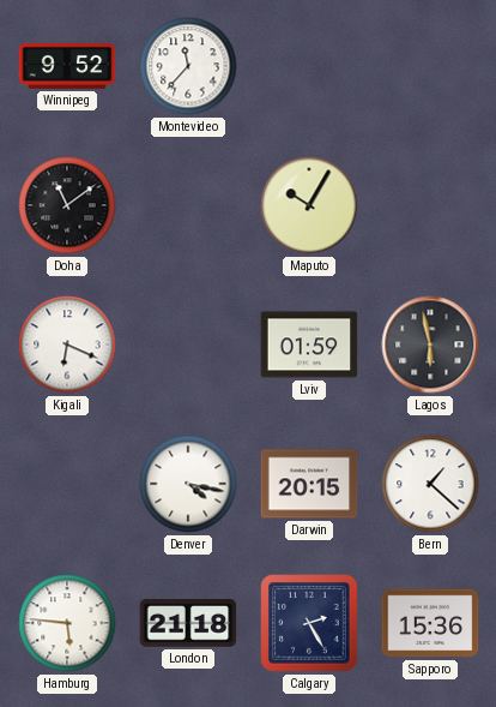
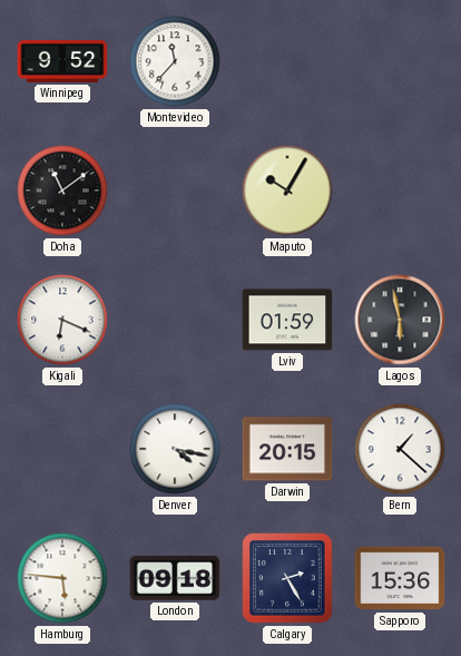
London: 21:18 -> 09:18 (175, 579)
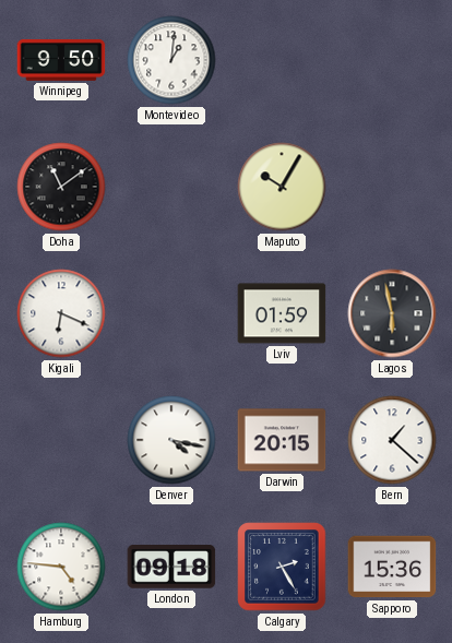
Winnipeg: 9:52 -> 9:50 (61, 60)
Montevideo: 11:37 -> 1:01 (171, 60)
Hamburg: 5:46 -> 4:46 (61, 567)
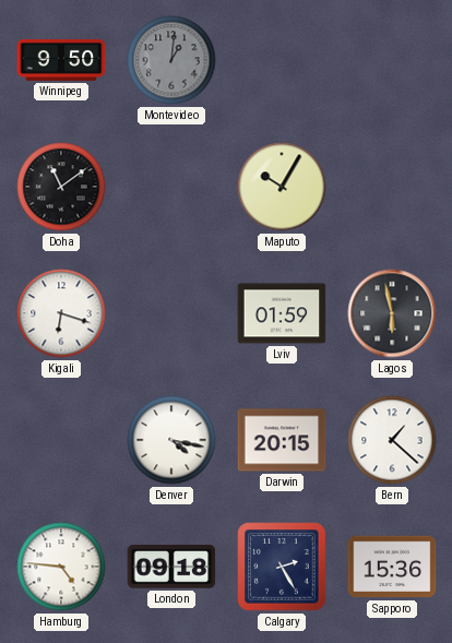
Montevideo dial: white -> grey (171, 60)
Kigali: 6:19 -> 6:18 (61, 313)
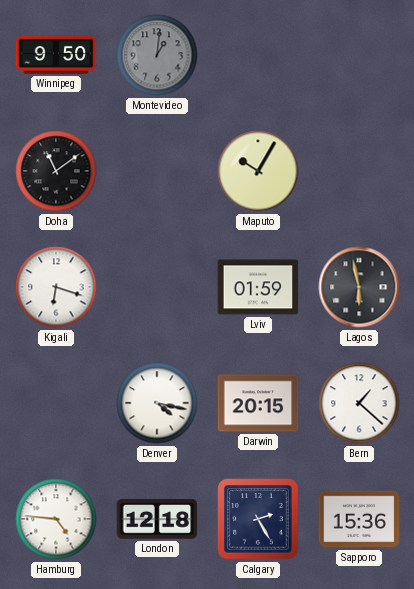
London: 09:18 -> 12:18 (157, 520)
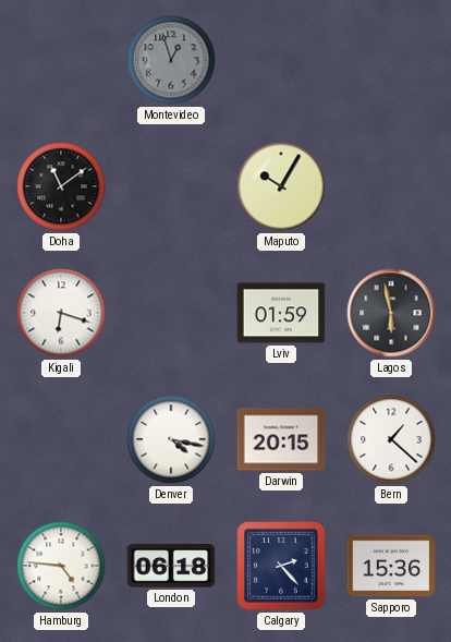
Winnipeg: 9:50 -> none (56, 55)
Montevideo: 1:01 -> 12:57 (171, 60)
London: 12:18 -> 06:18 (171, 567)
Calgary: 2:25 -> 2:23 (281, 566)
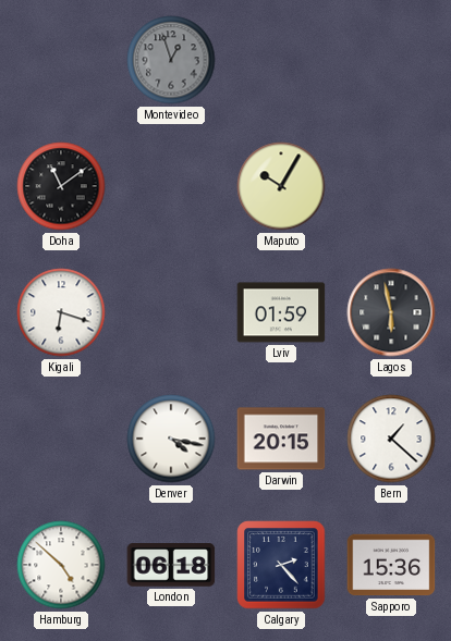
Hamburg: 4:46 -> 4:52 (61, 565)
